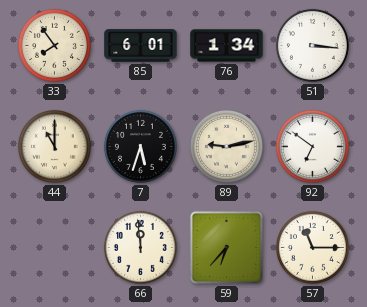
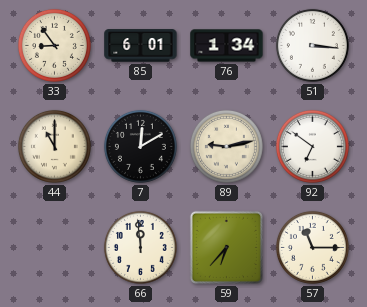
33: 7:54 -> 8:54 (54, 45)
7: 5:33 -> 12:10 (140, 146)
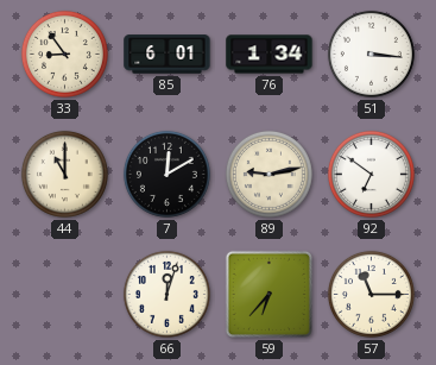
66: 11:59 -> 12:03 (166, 294)
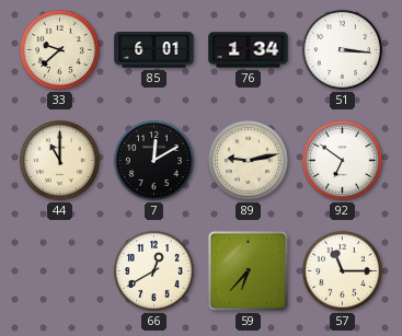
33: 8:54 -> 9:38 (59, 49)
66: 12:03 -> 12:40 (153, 270)
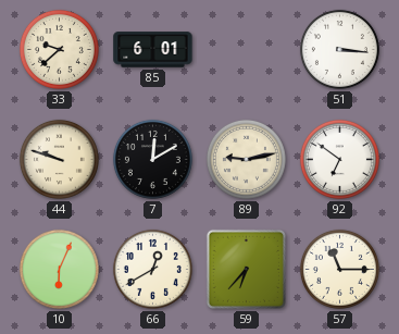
76: 1:34 -> none (249, 50)
44: 11:00 -> 9:48 (59, 159)
10: none -> 6:04 (59, 269)
